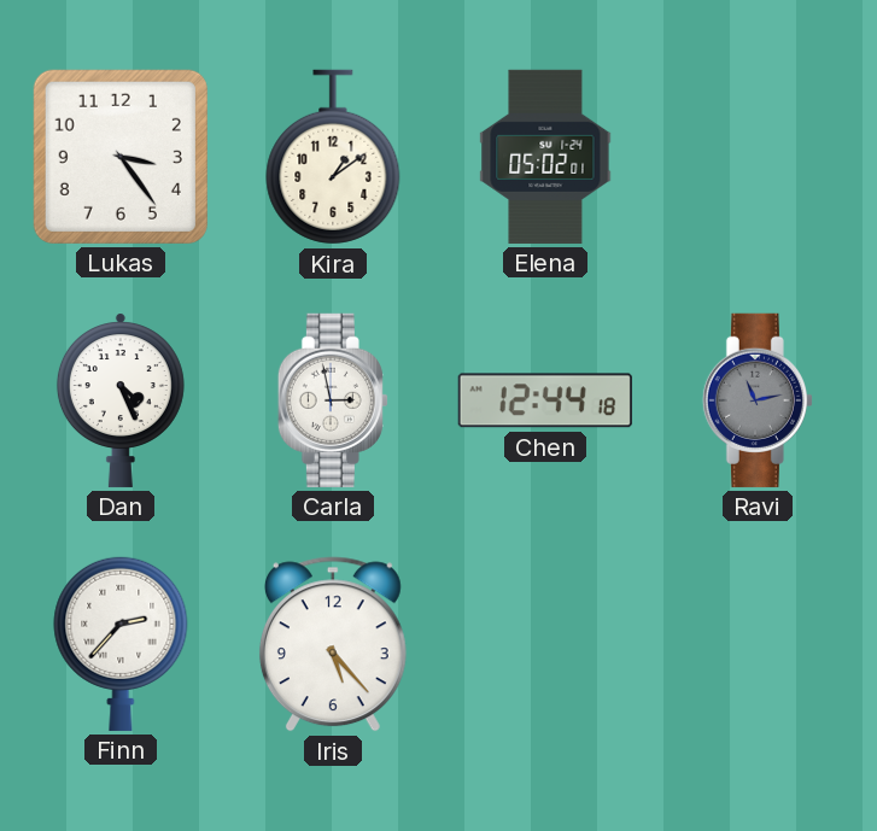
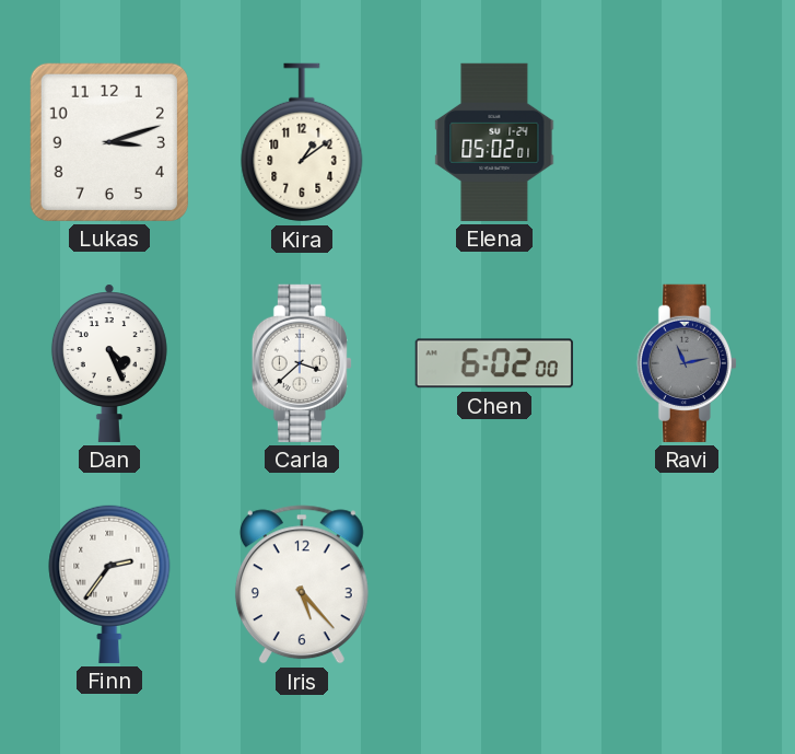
Lukas: 3:24 -> 3:12 (109, 142)
Carla: 2:58 -> 3:38 (302, 363)
Chen: 12:44 -> 6:02 (494, 363)
Finn: 2:37 -> 2:36 (109, 583)
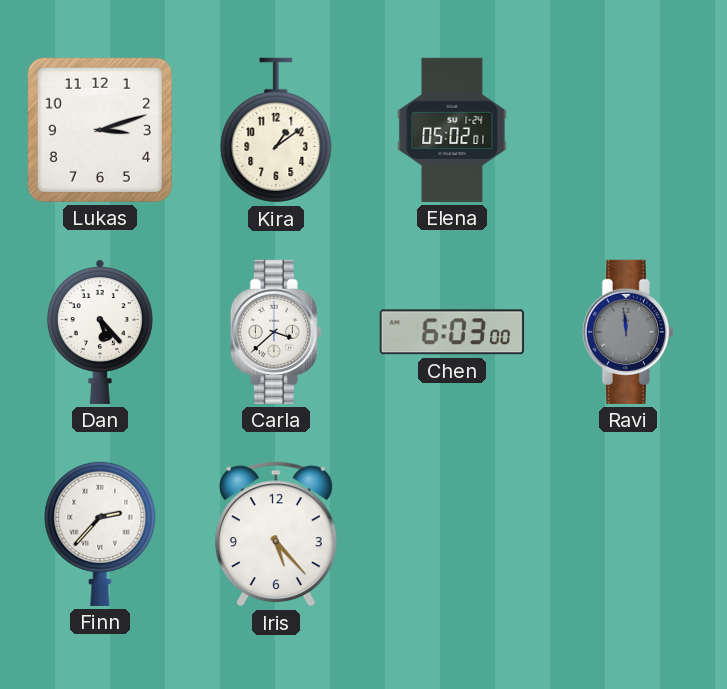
Dan: 4:26 -> 5:23 (100, 332)
Chen: 6:02 -> 6:03 (452, 332)
Ravi: 11:13 -> 11:59 (628, 332)
Finn: 2:36 -> 2:37 (100, 533)
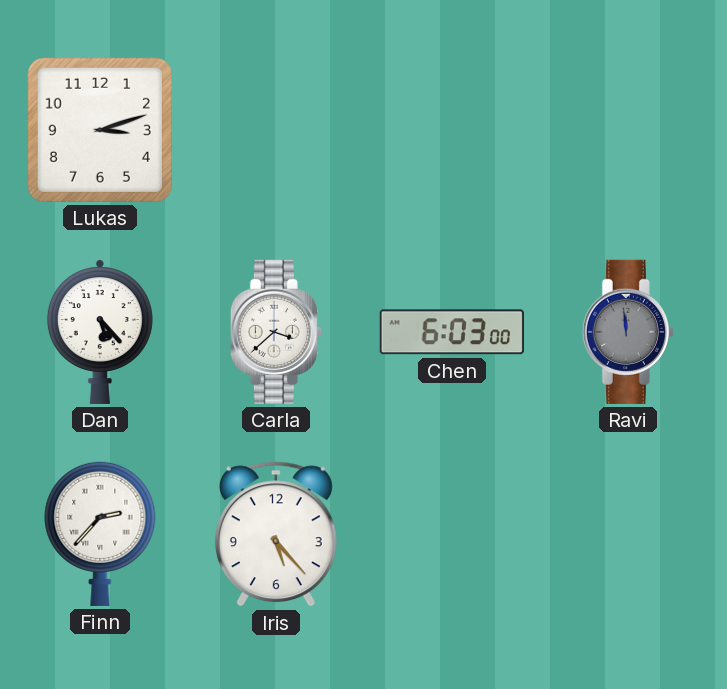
Kira: 1:09 -> none (276, 130)
Elena: 05:02 -> none (452, 130)
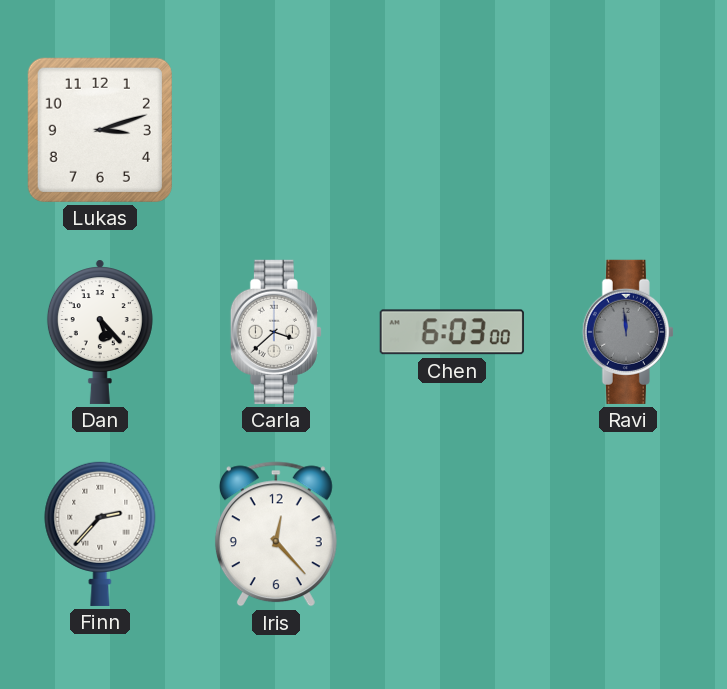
Iris: 5:23 -> 12:23 (276, 534)
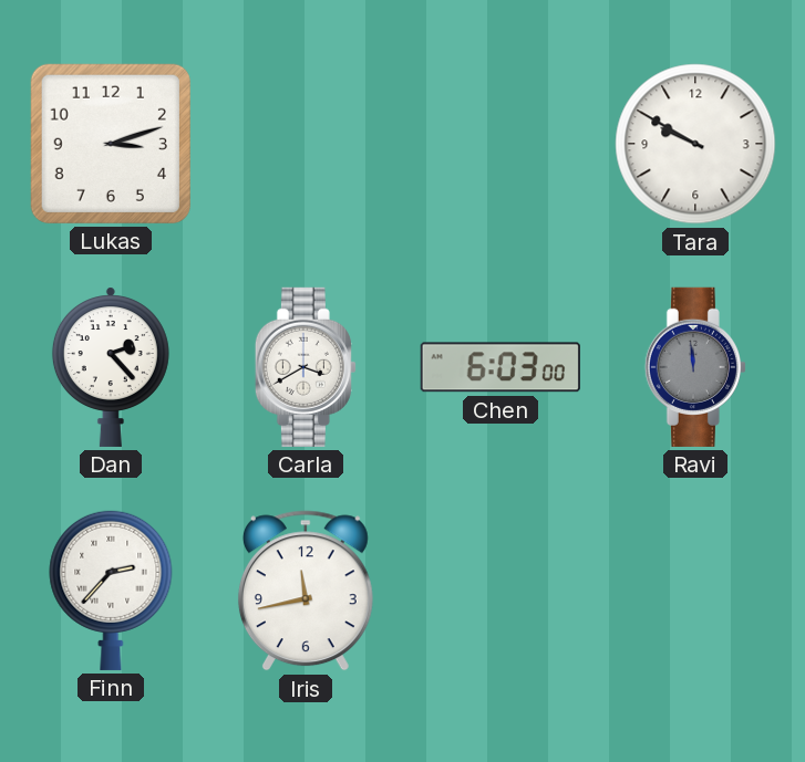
Tara: none -> 9:50 (695, 144)
Dan: 5:23 -> 2:23 (111, 367)
Carla: 3:38 -> 3:40 (306, 367)
Iris: 12:23 -> 11:43 (306, 591)
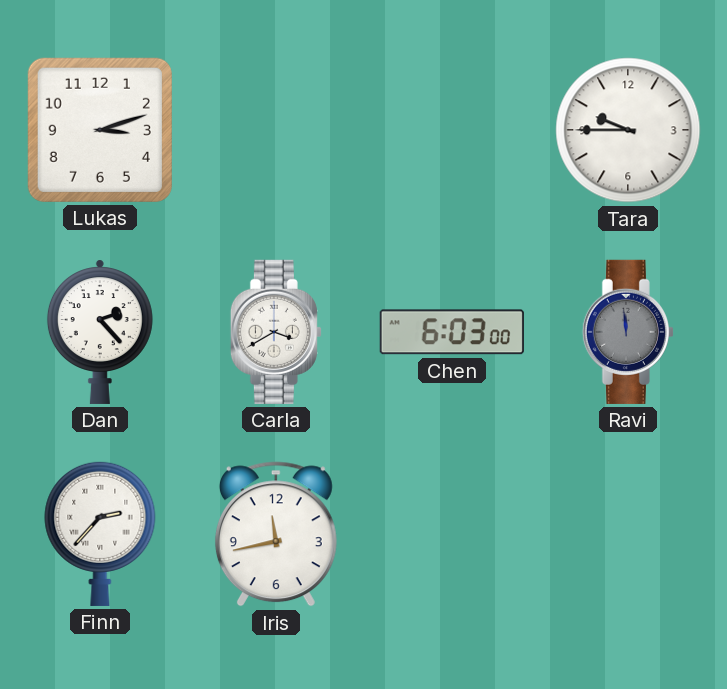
Tara: 9:50 -> 9:45 (628, 130)
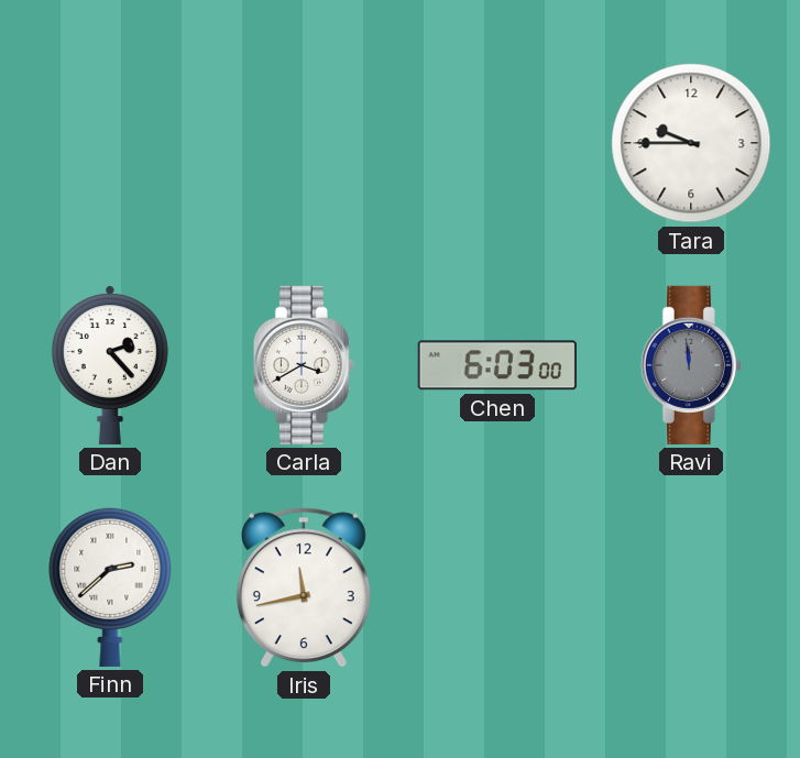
Lukas: 3:12 -> none (100, 130)
Finn: 2:37 -> 2:38 (110, 586)
